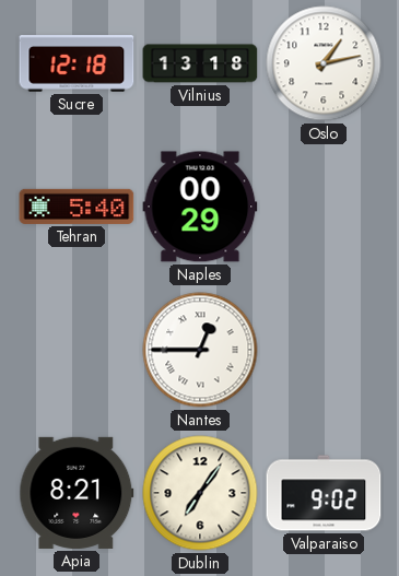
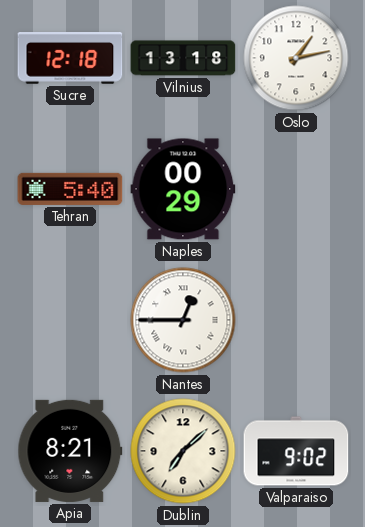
Dublin: 7:06 -> 7:08 (183, 451)
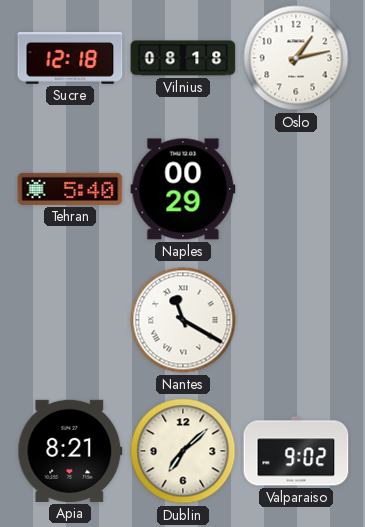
Vilnius: 13:18 -> 08:18 (183, 58)
Nantes: 12:45 -> 11:20 (183, 320)
